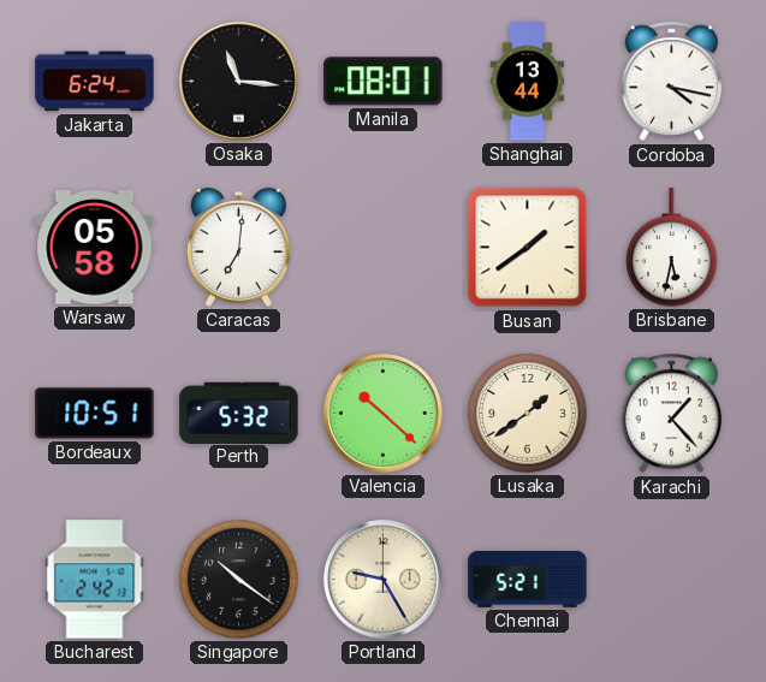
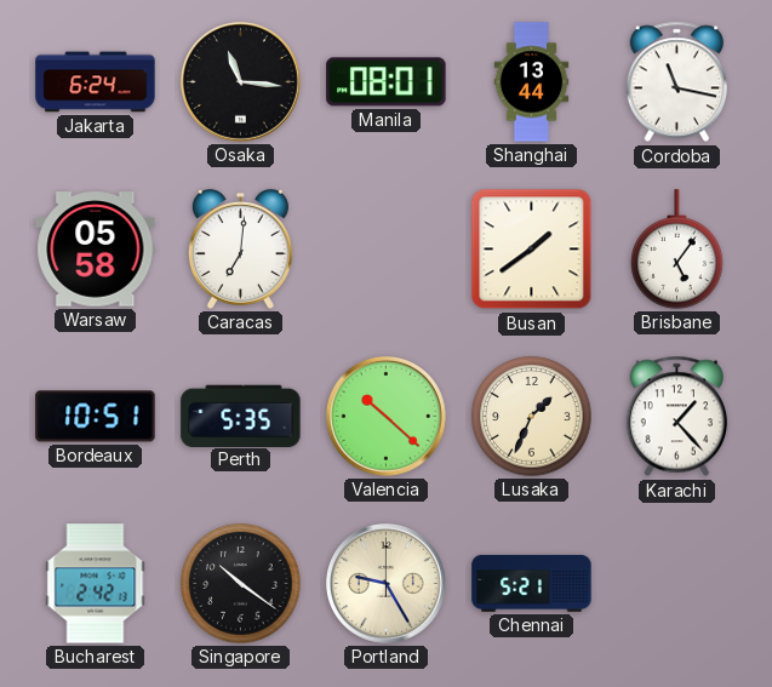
Cordoba: 4:17 -> 11:17 (677, 82)
Brisbane: 5:32 -> 5:06 (677, 250)
Perth: 5:32 -> 5:35 (241, 416)
Lusaka: 1:39 -> 1:34 (532, 417)
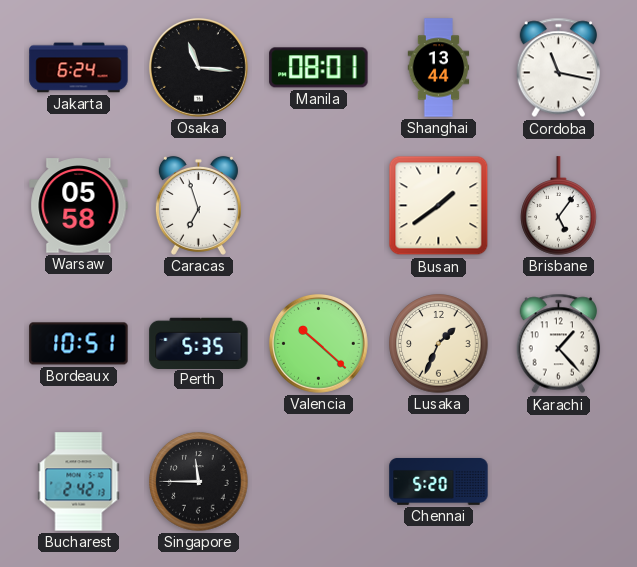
Caracas: 7:01 -> 6:57 (198, 205)
Singapore: 10:21 -> 11:45 (199, 482)
Portland: 9:25 -> none (385, 583)
Chennai: 5:21 -> 5:20 (439, 481)
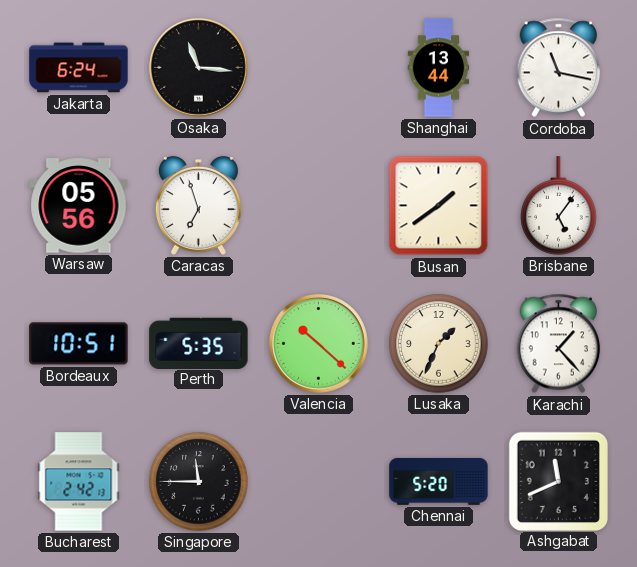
Manila: 08:01 -> none (319, 68)
Warsaw: 05:58 -> 05:56 (79, 206)
Ashgabat: none -> 11:41 (558, 481)
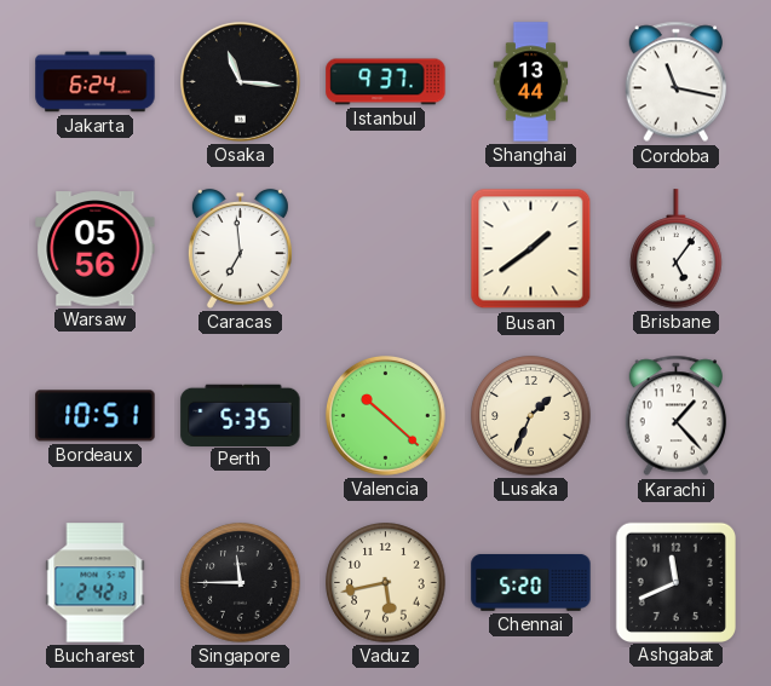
Istanbul: none -> 9:37 (386, 82)
Caracas: 6:57 -> 6:59 (240, 248)
Vaduz: none -> 5:43 (386, 583)
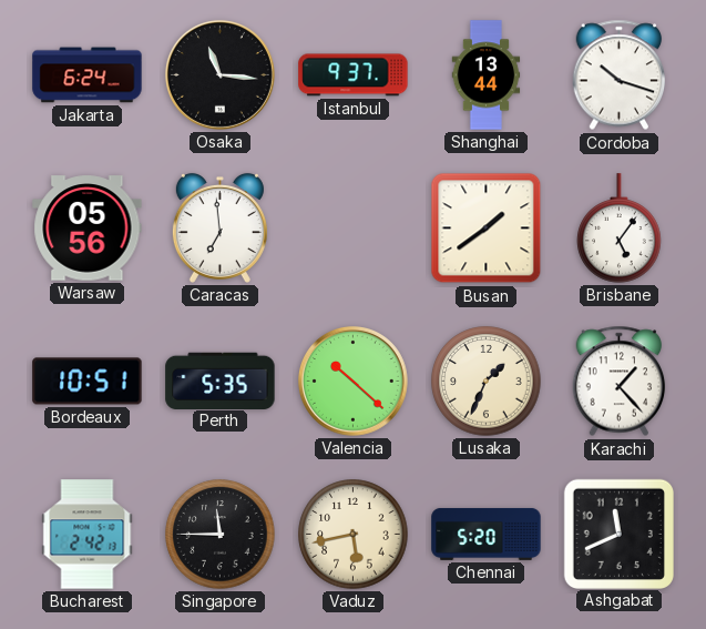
Cordoba: 11:17 -> 10:18 (620, 75)
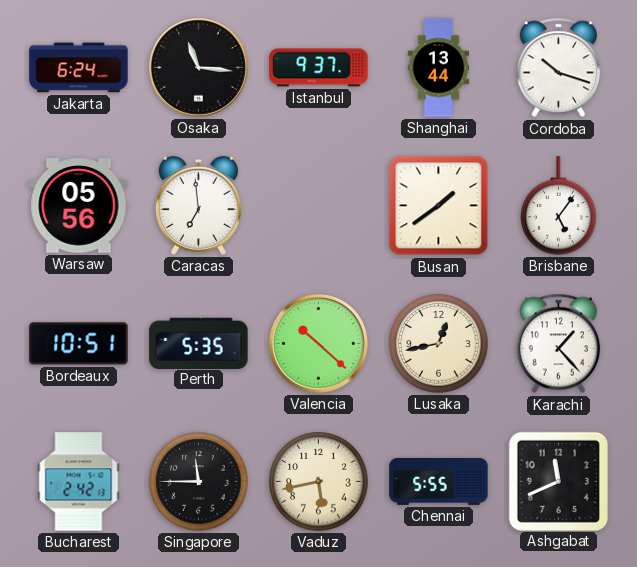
Lusaka: 1:34 -> 12:43 (439, 344)
Chennai: 5:20 -> 5:55 (439, 481)
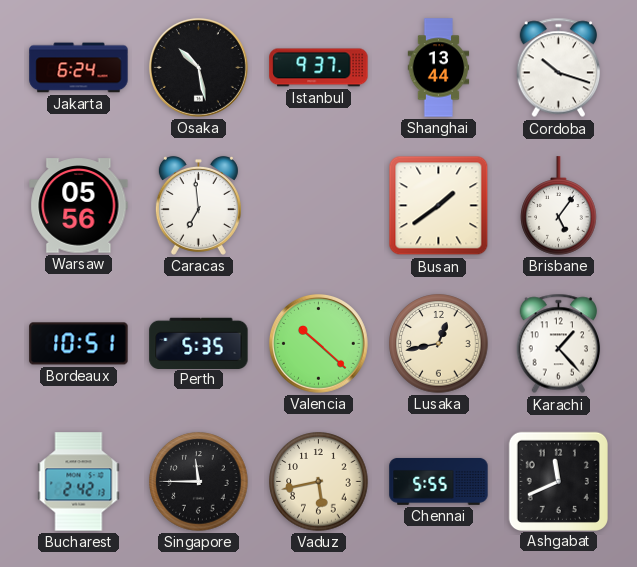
Osaka: 11:16 -> 10:28 (198, 67)
